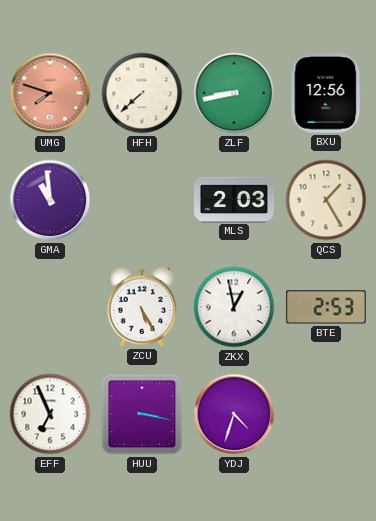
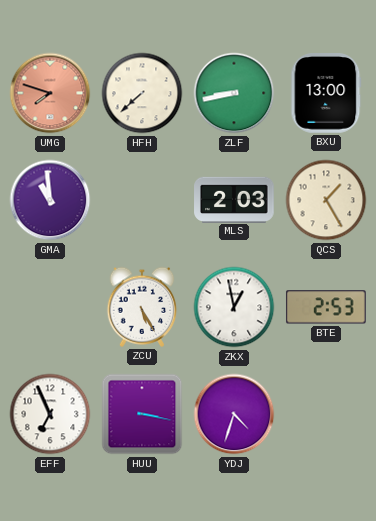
BXU: 12:56 -> 13:00 (326, 94)
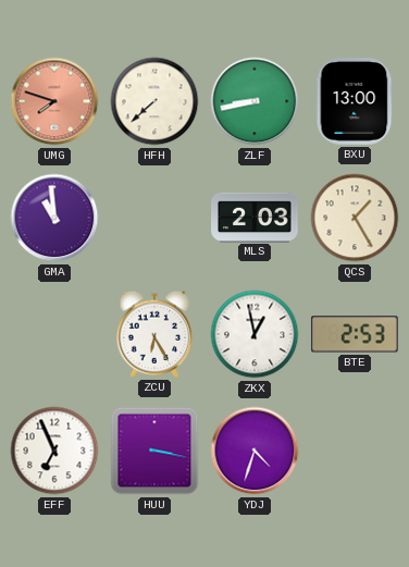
ZCU: 5:25 -> 6:25 (154, 334)
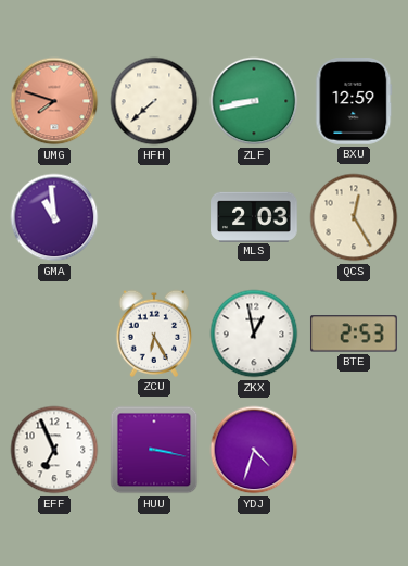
BXU: 13:00 -> 12:59 (354, 102)
QCS: 1:25 -> 12:25 (354, 217)
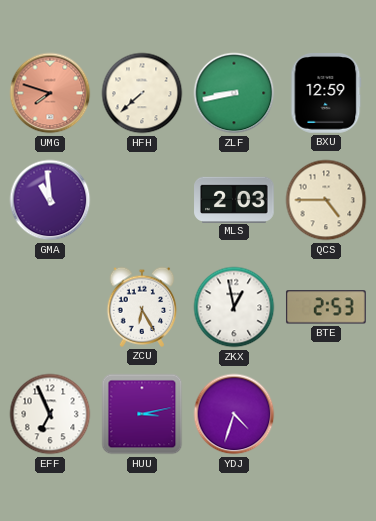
QCS: 12:25 -> 4:45 (326, 200)
HUU: 3:17 -> 3:13 (142, 414)
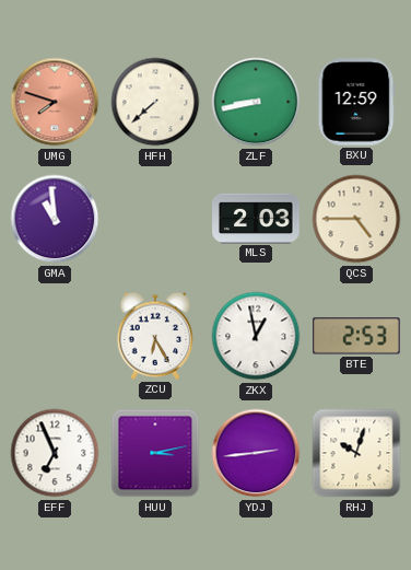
YDJ: 4:33 -> 2:44 (256, 453)
RHJ: none -> 10:03 (356, 453)
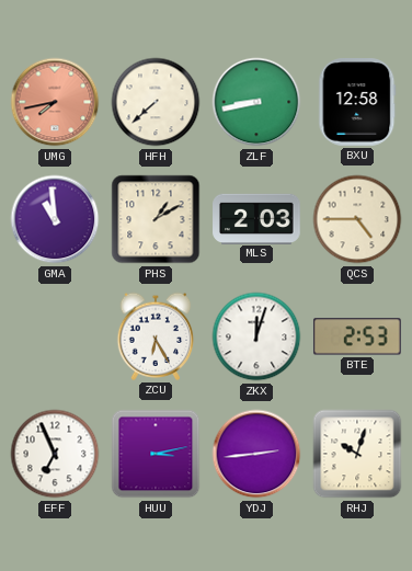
UMG: 7:48 -> 7:43 (55, 102)
BXU: 12:59 -> 12:58 (357, 103)
PHS: none -> 1:10 (156, 219)
ZKX: 12:58 -> 12:03 (256, 336)
